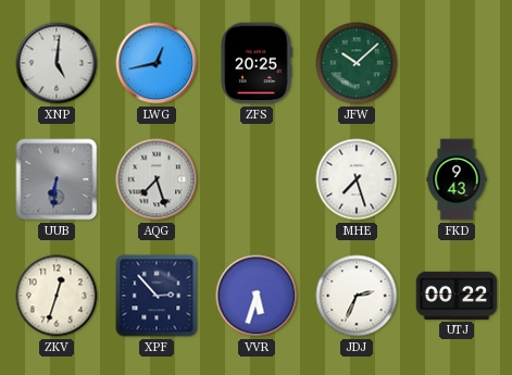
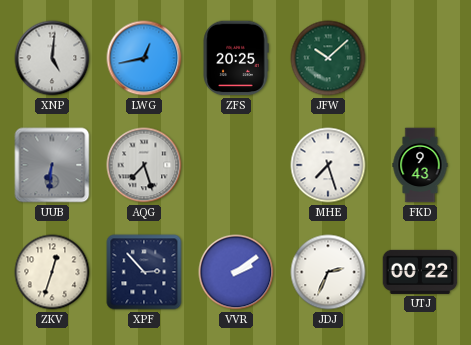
VVR: 5:33 -> 2:09 (236, 272)
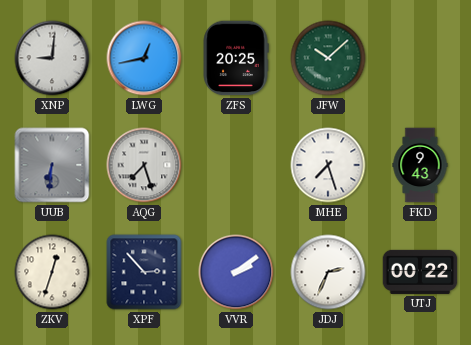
XNP: 5:01 -> 9:01 (52, 58)
